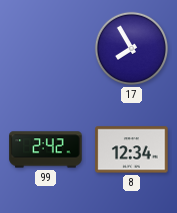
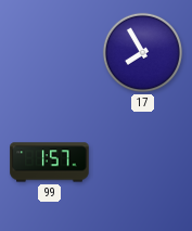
99: 2:42 -> 1:57 (50, 163)
8: 12:34 -> none (132, 150)
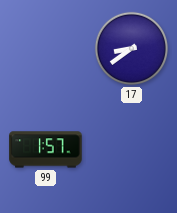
17: 7:55 -> 8:39 (131, 48)
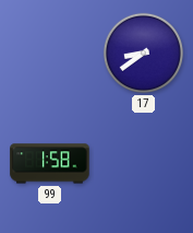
99: 1:57 -> 1:58 (50, 164)
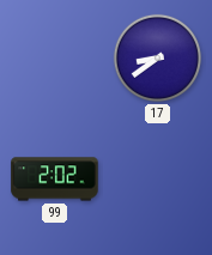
99: 1:58 -> 2:02 (55, 180)
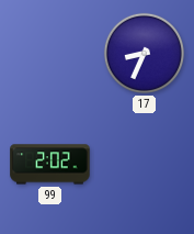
17: 8:39 -> 8:34 (144, 53)
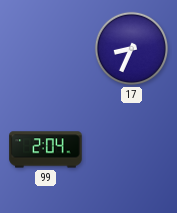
99: 2:02 -> 2:04 (46, 150)
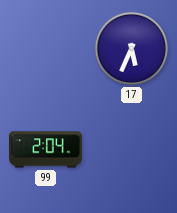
17: 8:34 -> 5:34 (131, 48)
